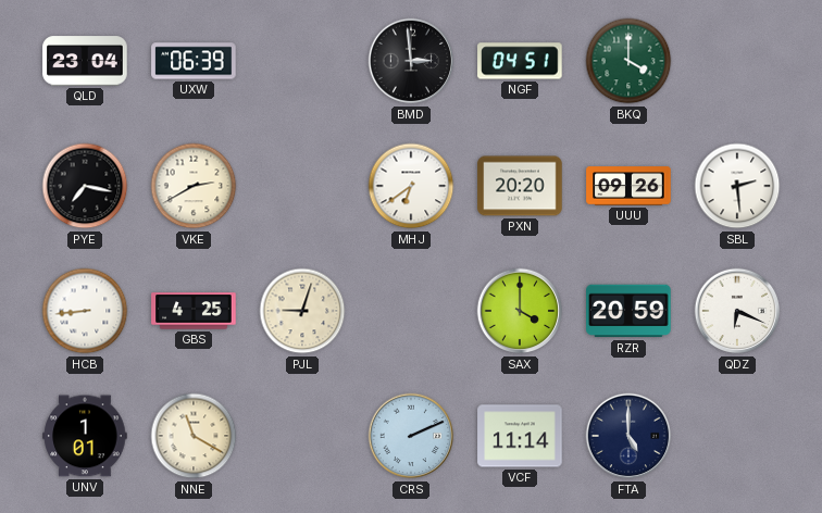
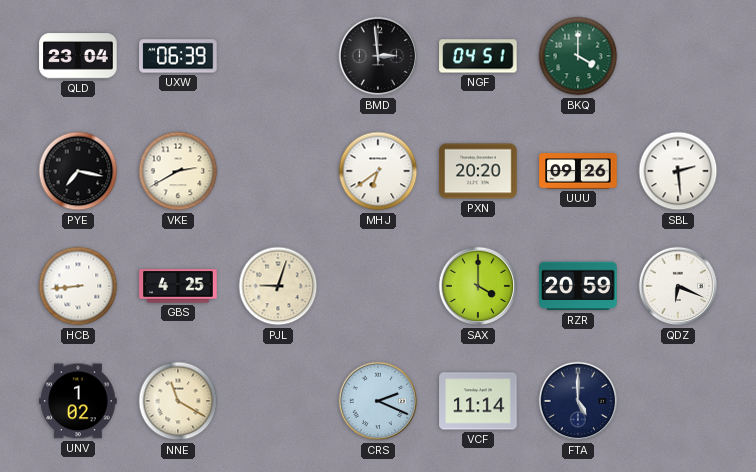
UNV: 1:01 -> 1:02 (78, 401)
CRS: 2:11 -> 2:19 (378, 401)
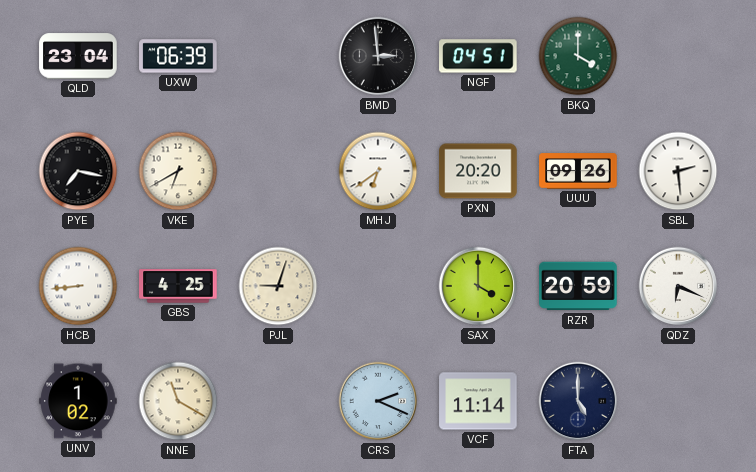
VKE: 2:40 -> 6:40 (178, 171)
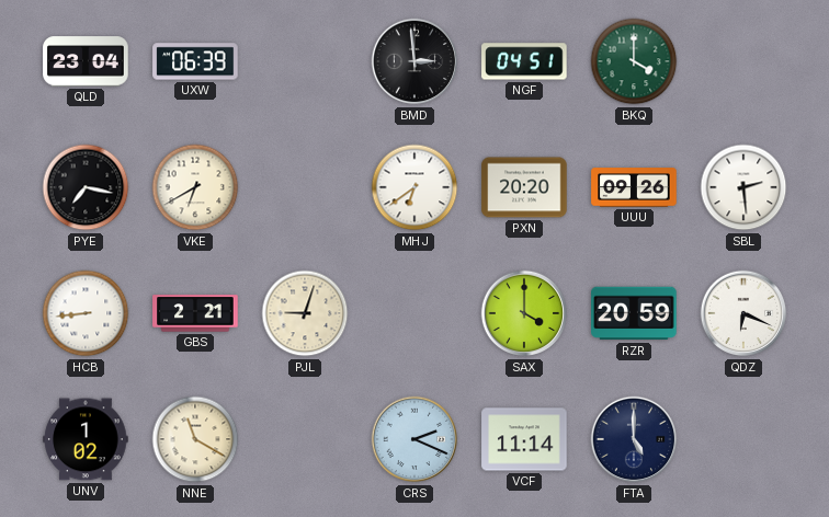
GBS: 4:25 -> 2:21 (195, 313)
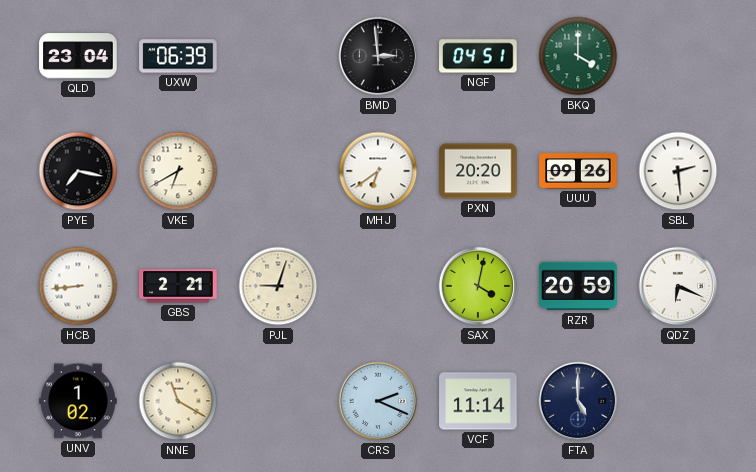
SAX: 4:00 -> 4:02 (478, 286)
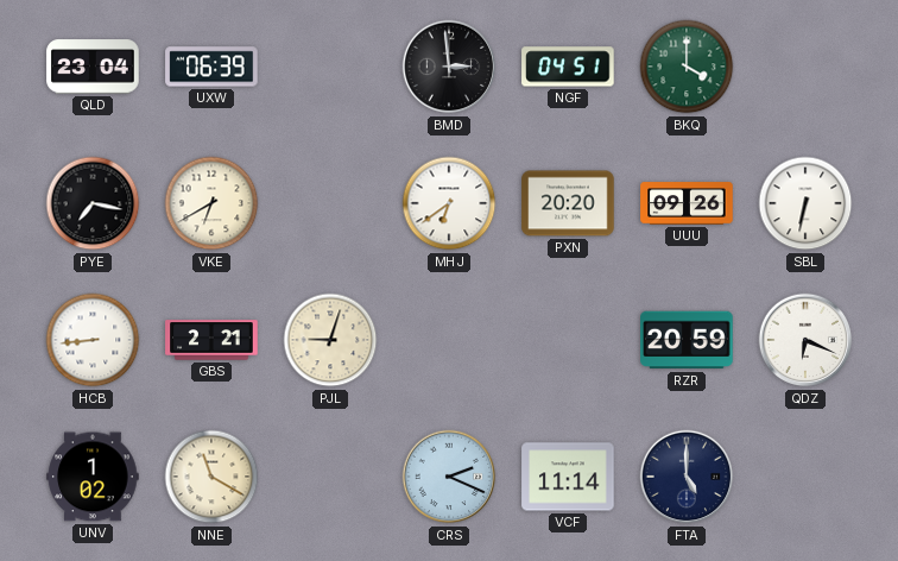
SBL: 2:29 -> 6:32 (805, 203)
SAX: 4:02 -> none (478, 286)
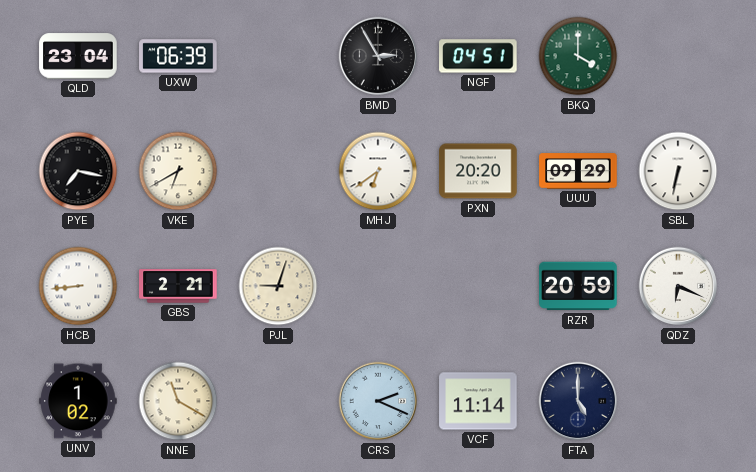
BMD: 2:59 -> 2:55 (378, 56)
UUU: 09:26 -> 09:29 (578, 171)
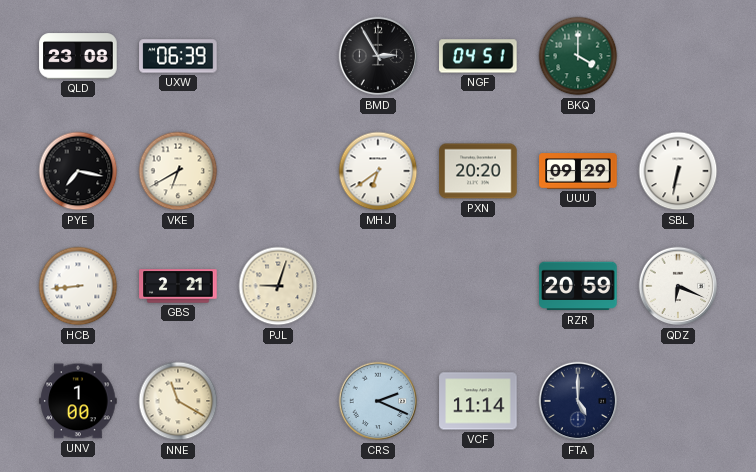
QLD: 23:04 -> 23:08 (78, 56)
UNV: 1:02 -> 1:00 (78, 401)
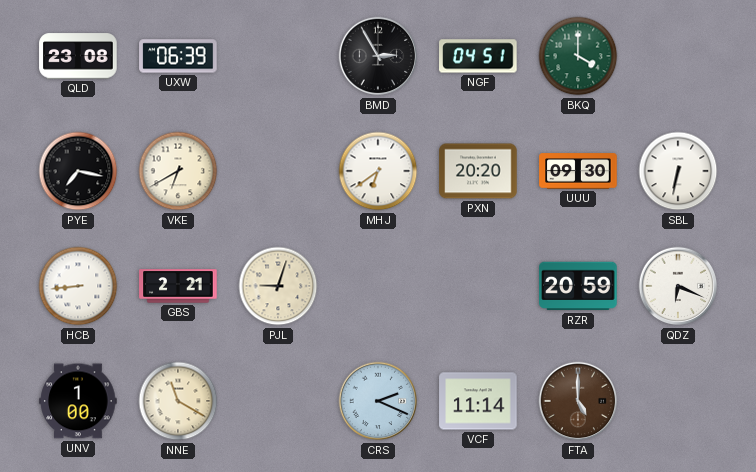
UUU: 09:29 -> 09:30 (578, 171)
FTA dial: navy -> brown (578, 401)
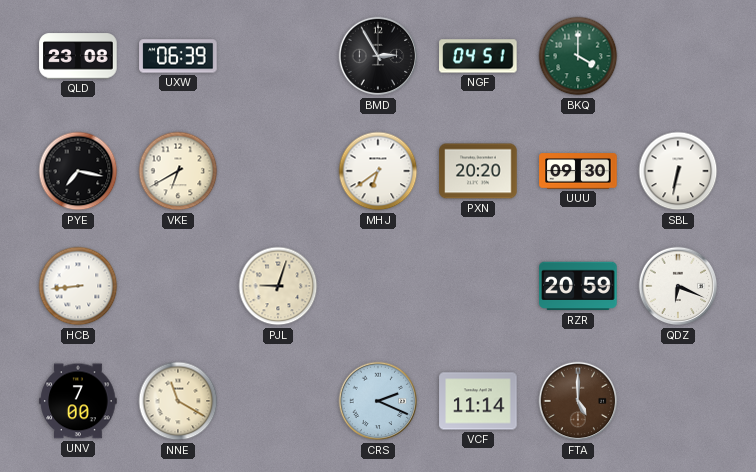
GBS: 2:21 -> none (178, 286)
UNV: 1:00 -> 7:00 (78, 401)
